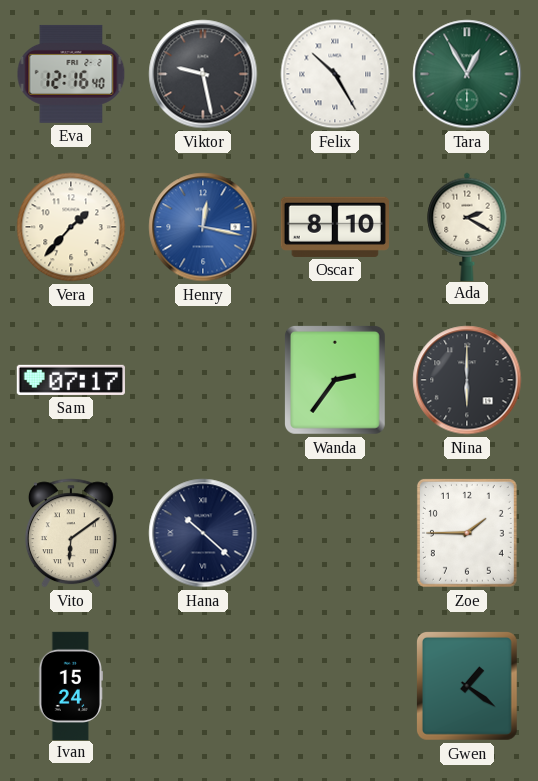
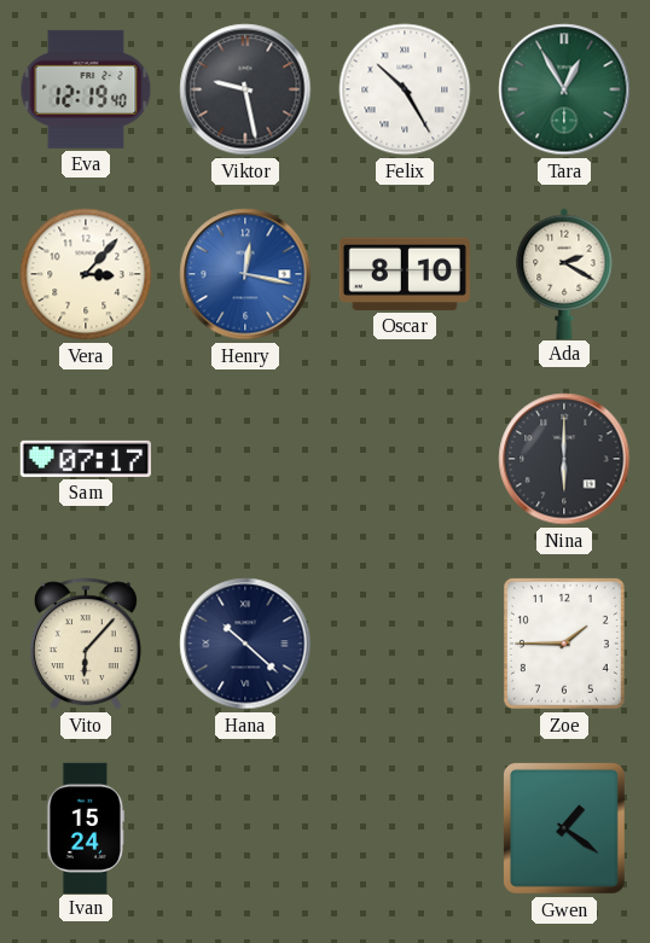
Eva: 12:16 -> 12:19 (86, 89)
Vera: 1:37 -> 3:07 (86, 274)
Wanda: 2:36 -> none (335, 380)
Vito: 6:09 -> 6:07 (86, 644)
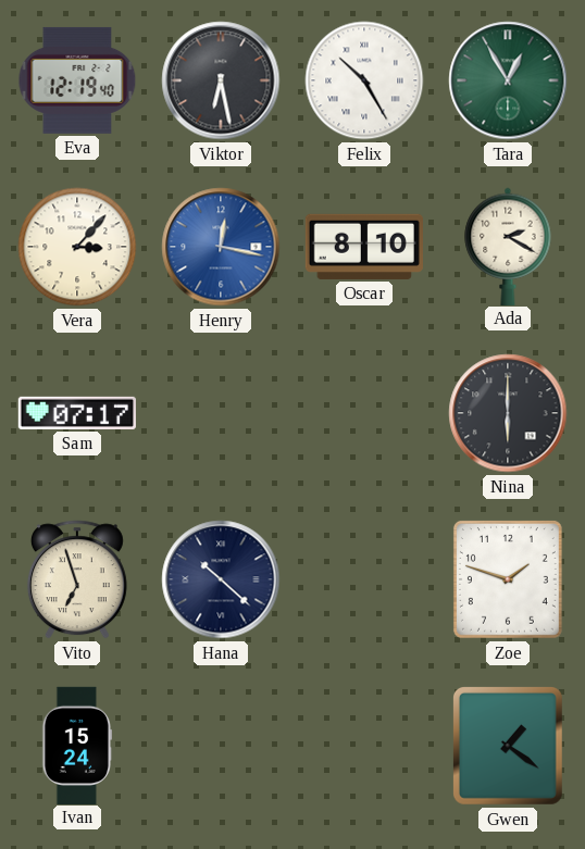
Viktor: 9:28 -> 6:28 (221, 80)
Vito: 6:07 -> 6:57 (77, 579)
Zoe: 1:45 -> 1:48 (508, 579)
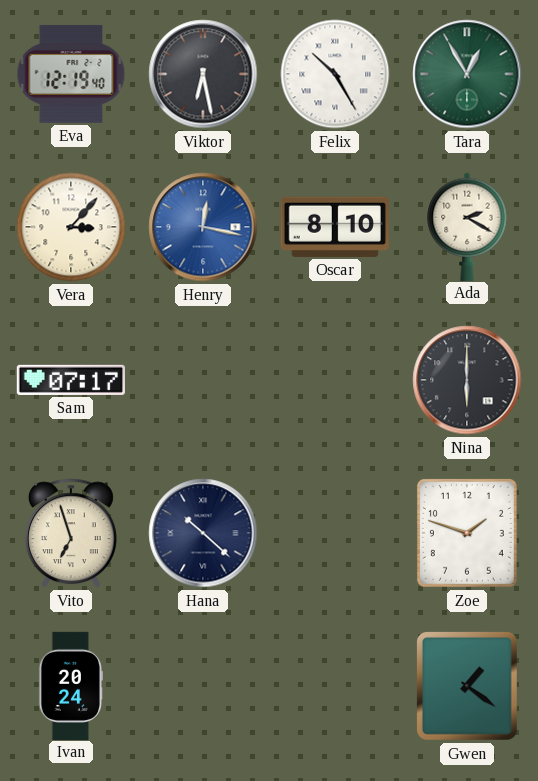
Ivan: 15:24 -> 20:24 (70, 685)
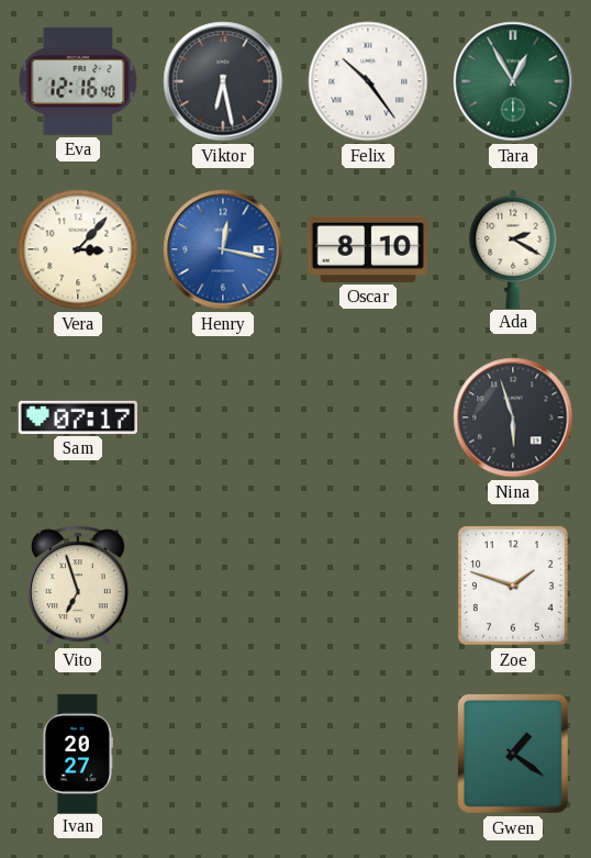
Eva: 12:19 -> 12:16 (78, 81)
Felix: 10:25 -> 10:24 (368, 81)
Nina: 6:00 -> 5:57 (513, 417)
Hana: 10:22 -> none (203, 533)
Ivan: 20:24 -> 20:27 (77, 753)
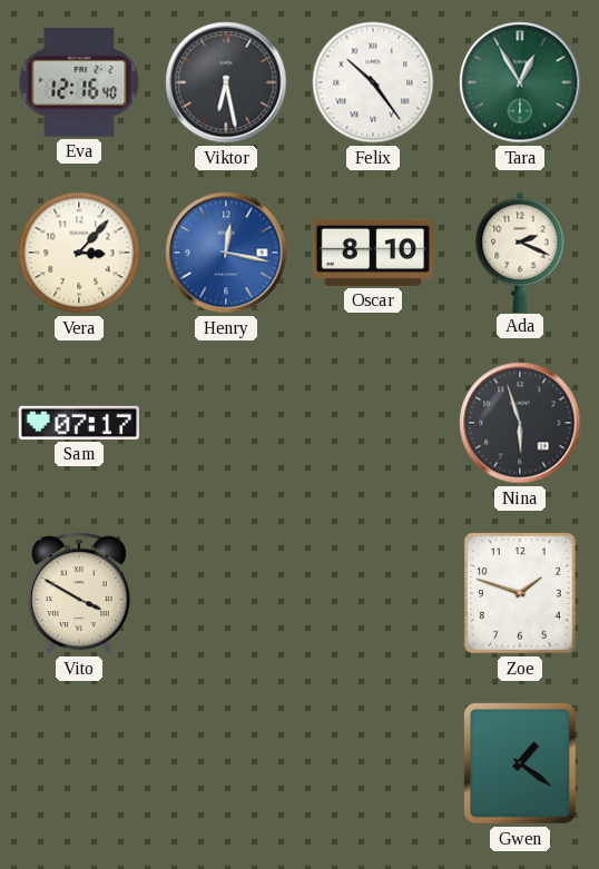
Ada: 2:20 -> 2:19 (520, 251)
Vito: 6:57 -> 3:50 (79, 593)
Ivan: 20:27 -> none (77, 753)
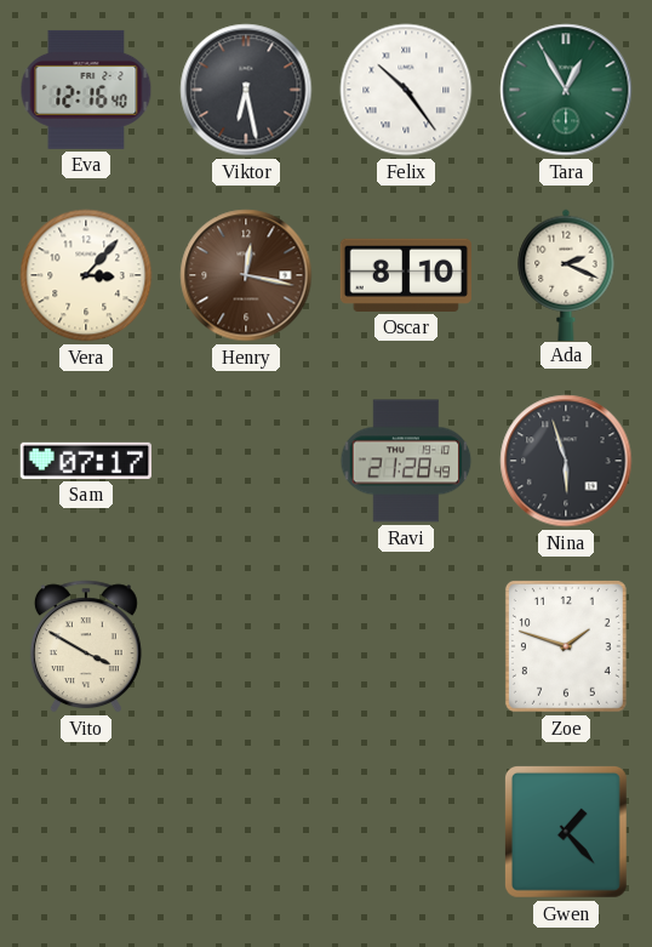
Henry dial: blue -> brown (246, 275)
Ravi: none -> 21:28 (406, 461)
Gwen: 1:21 -> 1:23 (566, 832)
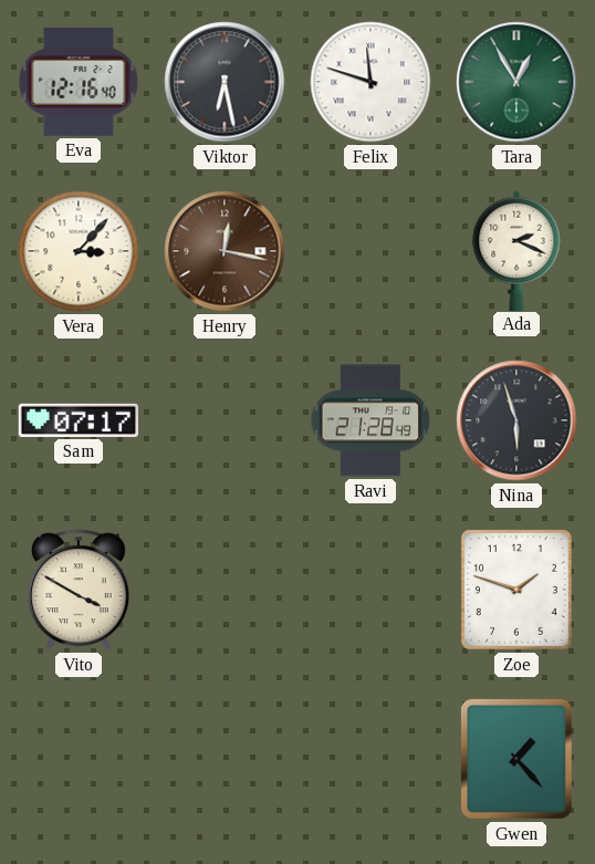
Felix: 10:24 -> 11:48 (370, 82)
Oscar: 8:10 -> none (406, 275)
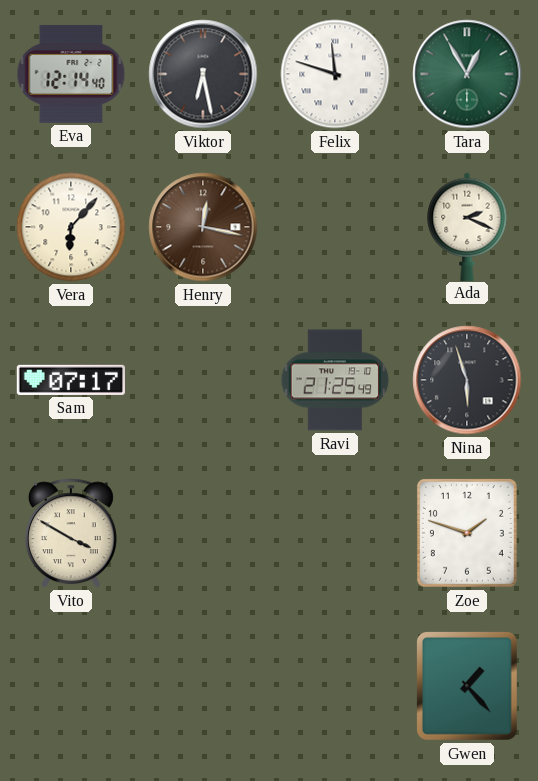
Eva: 12:16 -> 12:14 (71, 74)
Vera: 3:07 -> 6:07 (71, 227)
Ravi: 21:28 -> 21:25 (335, 380)
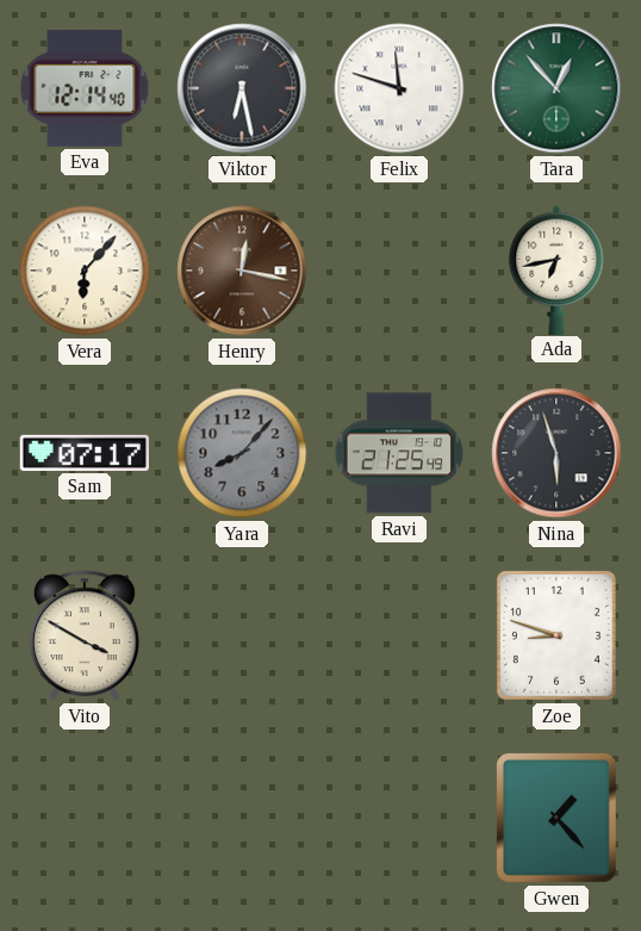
Tara: 12:55 -> 12:53 (556, 88)
Ada: 2:19 -> 6:43 (556, 269)
Yara: none -> 8:07 (242, 453)
Zoe: 1:48 -> 8:48 (556, 635)
